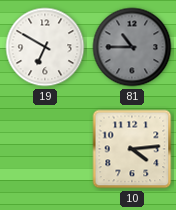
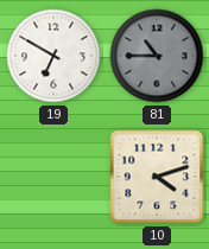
10: 4:14 -> 4:12 (157, 177)
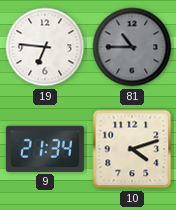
19: 6:50 -> 6:46 (45, 47)
9: none -> 21:34 (45, 149)
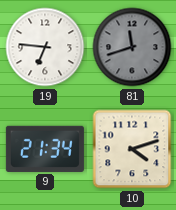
81: 10:45 -> 11:42 (132, 47)
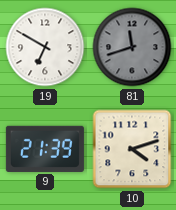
19: 6:46 -> 6:50 (45, 47)
9: 21:34 -> 21:39 (45, 149)
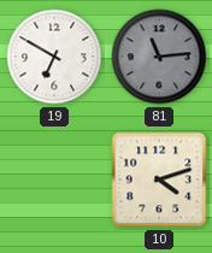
81: 11:42 -> 11:14 (159, 57)
9: 21:39 -> none (45, 149)
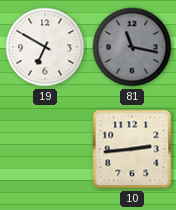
81: 11:14 -> 11:17 (132, 47)
10: 4:12 -> 2:44 (132, 149)
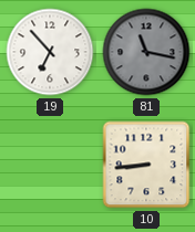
19: 6:50 -> 6:53 (50, 52)
10: 2:44 -> 8:44 (146, 165)
